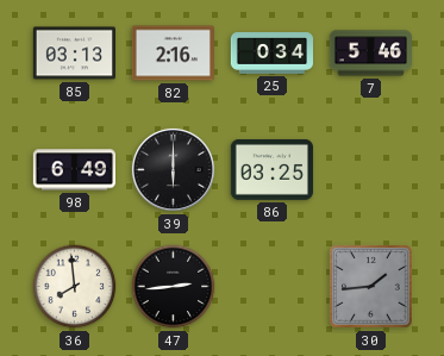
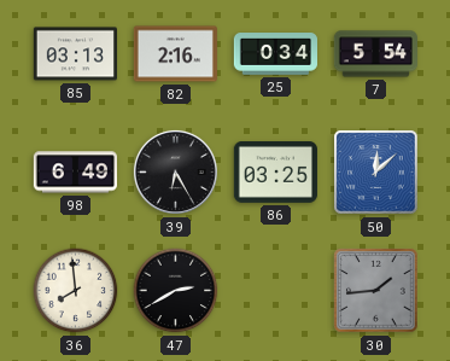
7: 5:46 -> 5:54 (375, 54)
39: 6:00 -> 6:25 (175, 171)
50: none -> 12:08 (376, 173)
47: 2:44 -> 2:40 (176, 291)
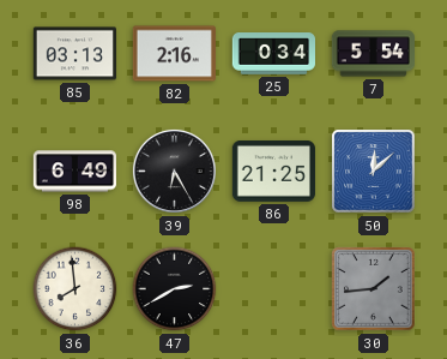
86: 03:25 -> 21:25 (273, 172)
